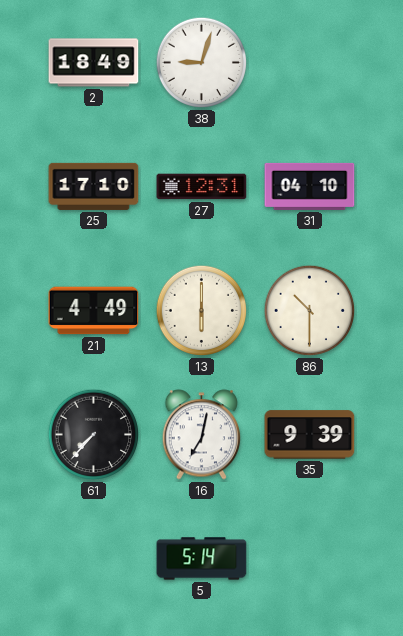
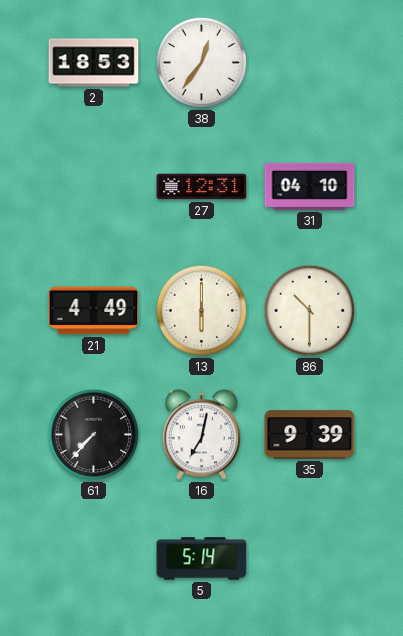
2: 18:49 -> 18:53 (94, 63)
38: 9:03 -> 12:36 (202, 63)
25: 17:10 -> none (94, 186)
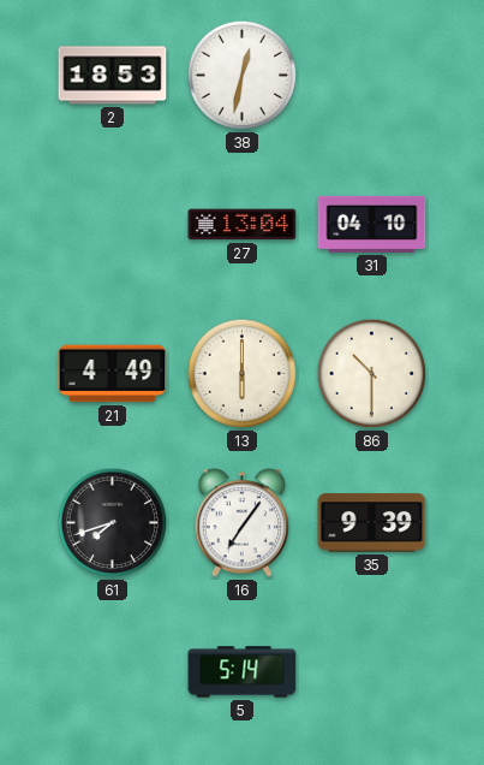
38: 12:36 -> 12:32 (243, 76)
27: 12:31 -> 13:04 (243, 225)
61: 7:37 -> 7:42 (113, 523)
16: 7:02 -> 7:06 (243, 523)
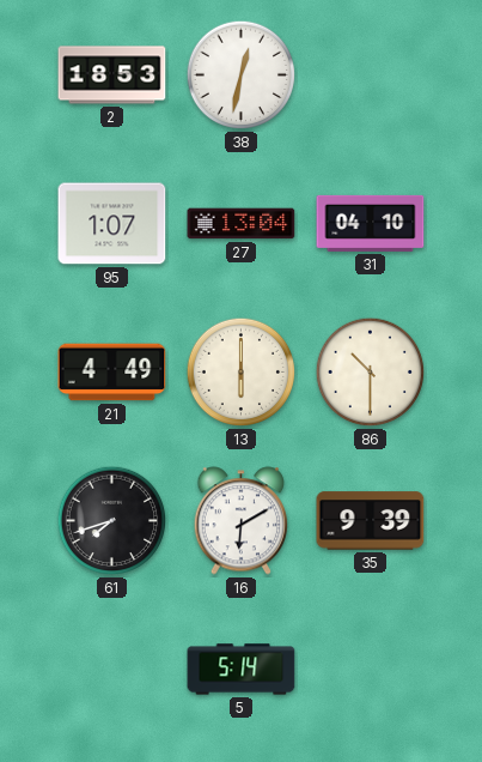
95: none -> 1:07 (112, 224)
16: 7:06 -> 6:10 (242, 521)
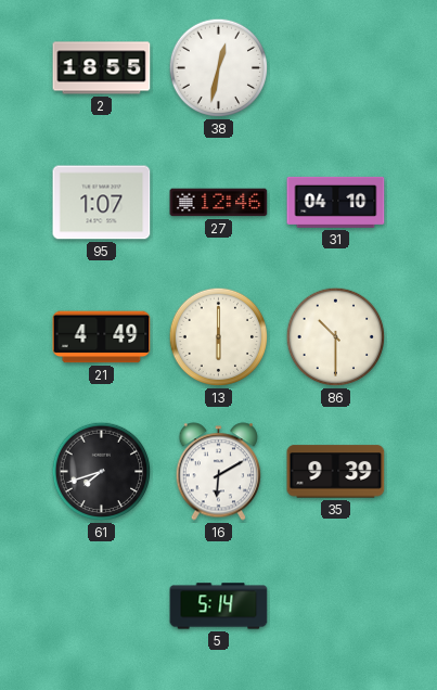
2: 18:53 -> 18:55 (102, 68)
27: 13:04 -> 12:46 (219, 203)
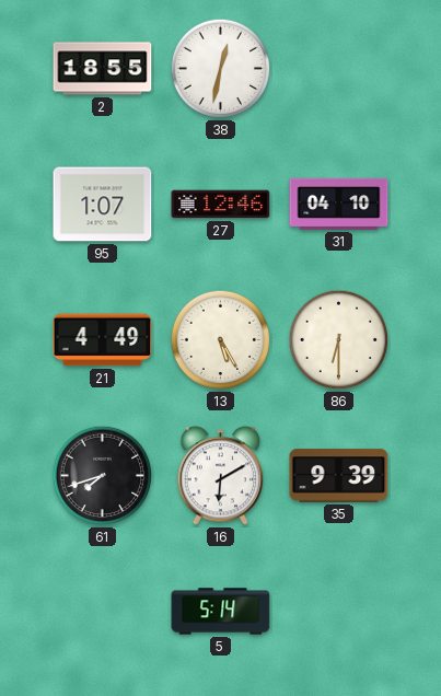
13: 6:00 -> 5:25 (221, 340)
86: 10:30 -> 6:30 (339, 340)
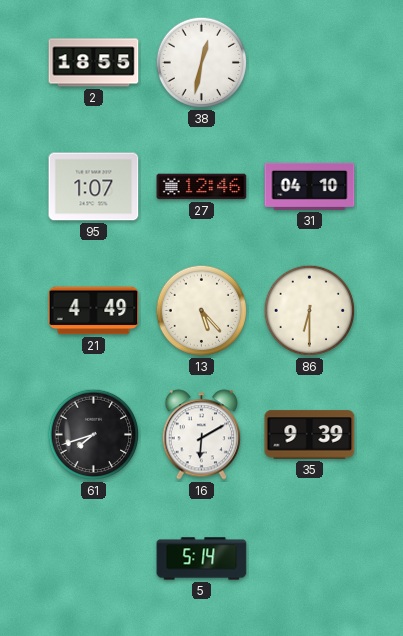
13: 5:25 -> 5:23 (202, 311)
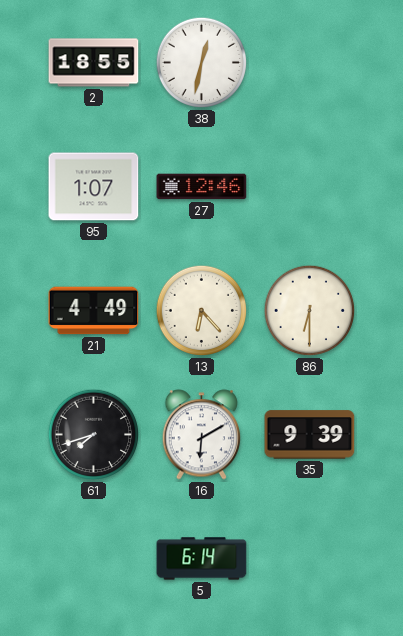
31: 04:10 -> none (310, 186)
13: 5:23 -> 6:23 (202, 311)
5: 5:14 -> 6:14 (202, 559)
